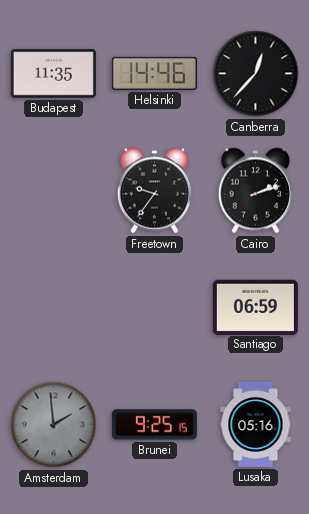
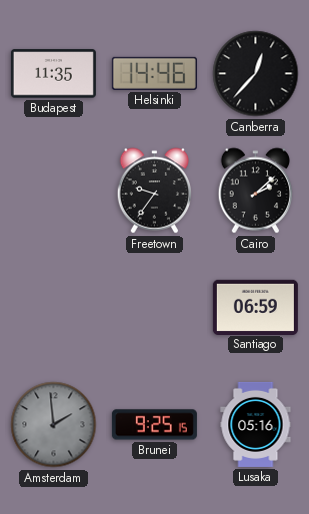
Cairo: 2:12 -> 2:08 (255, 191)
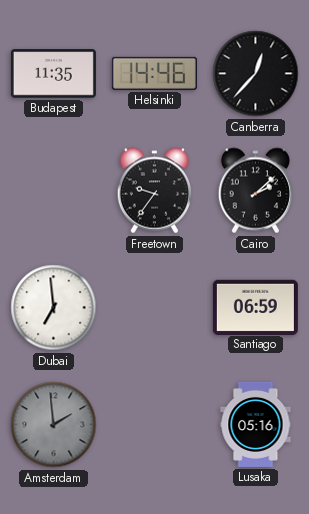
Dubai: none -> 6:59 (54, 308)
Brunei: 9:25 -> none (154, 425)
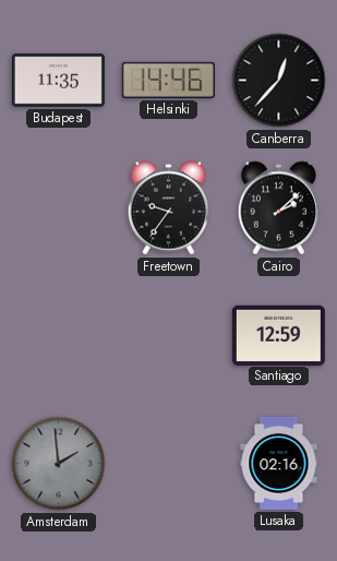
Dubai: 6:59 -> none (54, 308)
Santiago: 06:59 -> 12:59 (278, 335)
Lusaka: 05:16 -> 02:16 (279, 463)
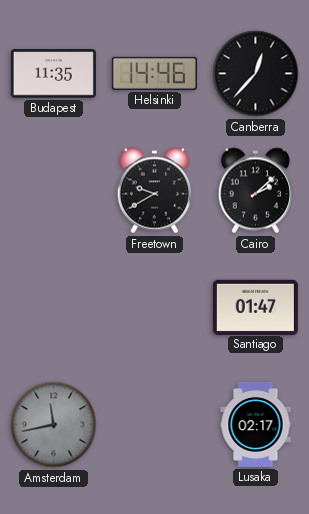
Freetown: 9:36 -> 9:40 (154, 191)
Santiago: 12:59 -> 01:47 (255, 307)
Amsterdam: 1:59 -> 11:43 (54, 425)
Lusaka: 02:16 -> 02:17 (256, 424)
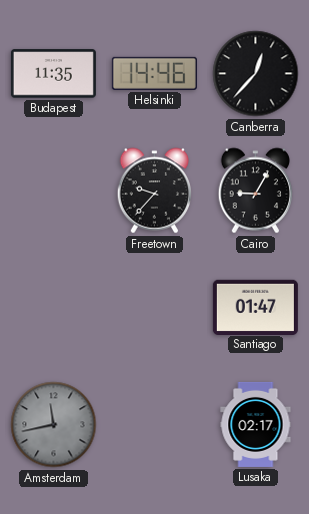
Freetown: 9:40 -> 9:37 (154, 191)
Cairo: 2:08 -> 9:05 (255, 191)
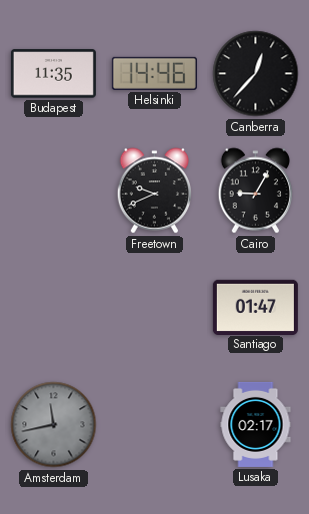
Freetown: 9:37 -> 9:41 (154, 191)
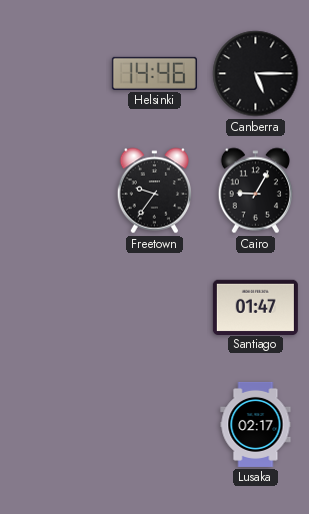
Budapest: 11:35 -> none (53, 74)
Canberra: 12:37 -> 5:15 (256, 74)
Freetown: 9:41 -> 9:36 (154, 191)
Amsterdam: 11:43 -> none (54, 425)
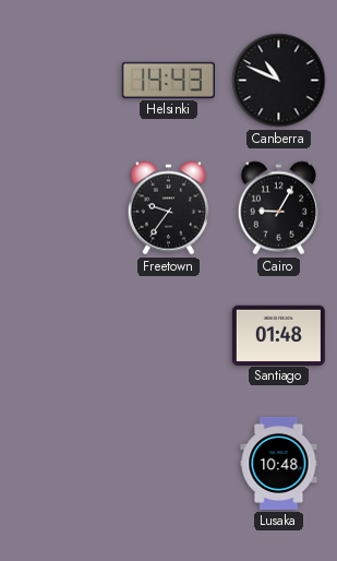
Helsinki: 14:46 -> 14:43 (168, 80)
Canberra: 5:15 -> 10:49 (279, 81)
Santiago: 01:47 -> 01:48 (278, 335)
Lusaka: 02:17 -> 10:48 (279, 463)
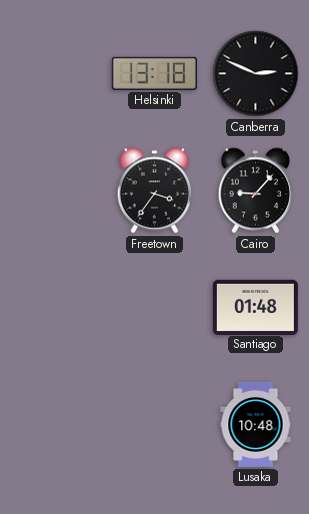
Helsinki: 14:43 -> 13:18 (154, 73)
Canberra: 10:49 -> 2:49 (256, 74)
Freetown: 9:36 -> 3:36 (154, 191)
Cairo: 9:05 -> 9:07 (255, 191)
